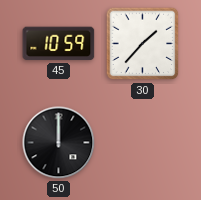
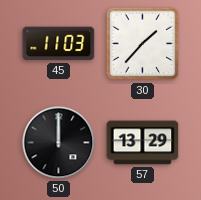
45: 10:59 -> 11:03 (59, 44)
57: none -> 13:29 (143, 143)
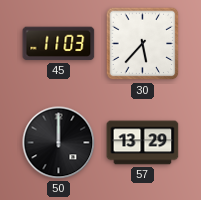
30: 1:37 -> 5:37 (143, 44)
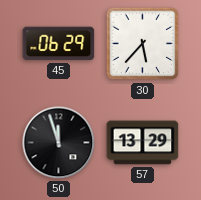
45: 11:03 -> 06:29 (59, 44)
50: 12:00 -> 11:57 (59, 143)
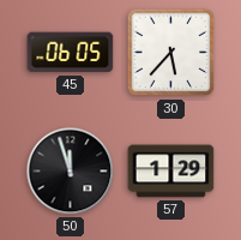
45: 06:29 -> 06:05 (71, 53)
57: 13:29 -> 1:29 (171, 172)
